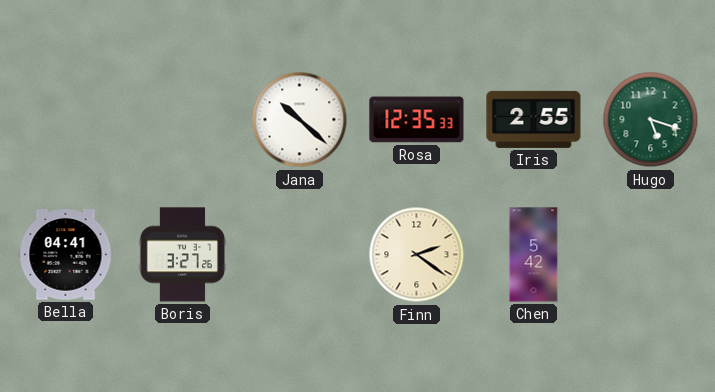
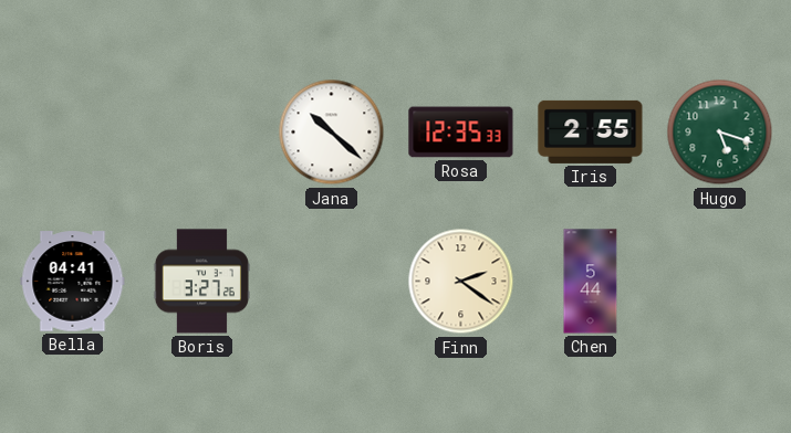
Chen: 5:42 -> 5:44 (591, 282)
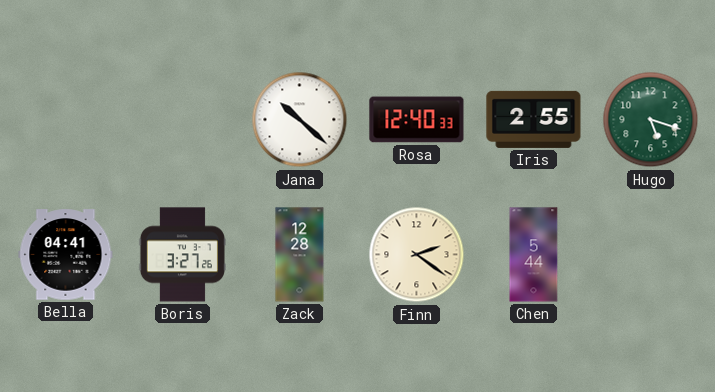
Rosa: 12:35 -> 12:40 (417, 120)
Zack: none -> 12:28 (300, 255)
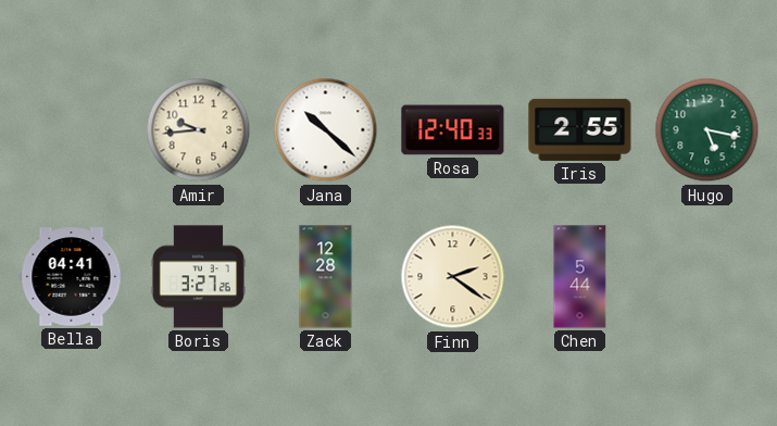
Amir: none -> 9:44 (199, 130)
Hugo: 5:18 -> 5:17 (707, 130)
